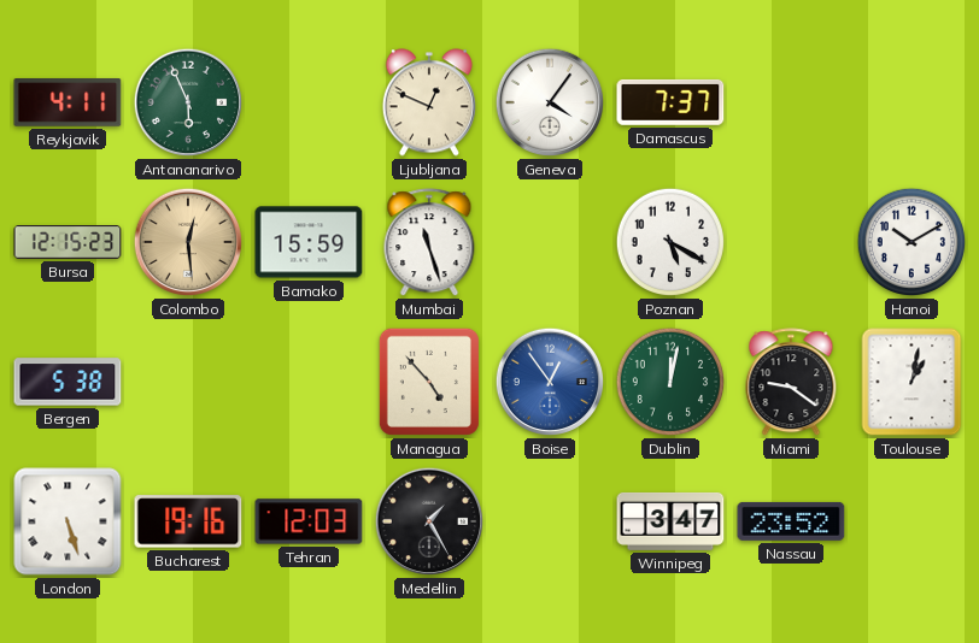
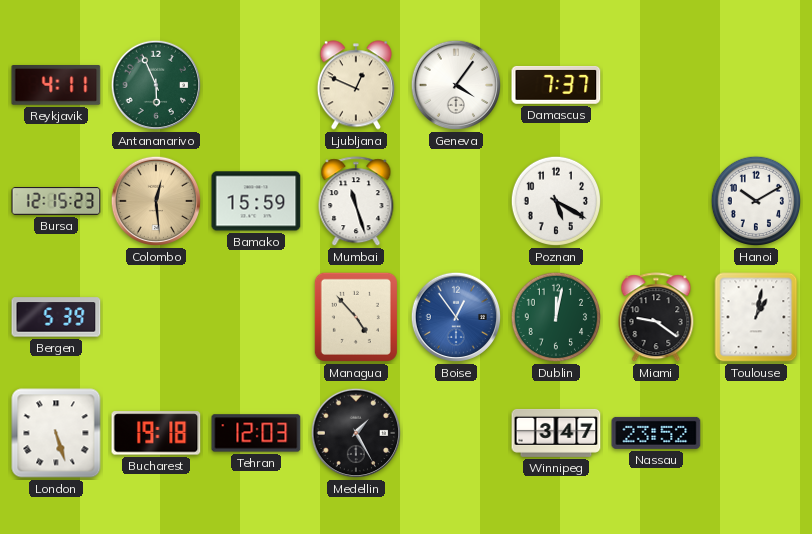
Bergen: 5:38 -> 5:39 (56, 317)
Bucharest: 19:16 -> 19:18 (156, 433)
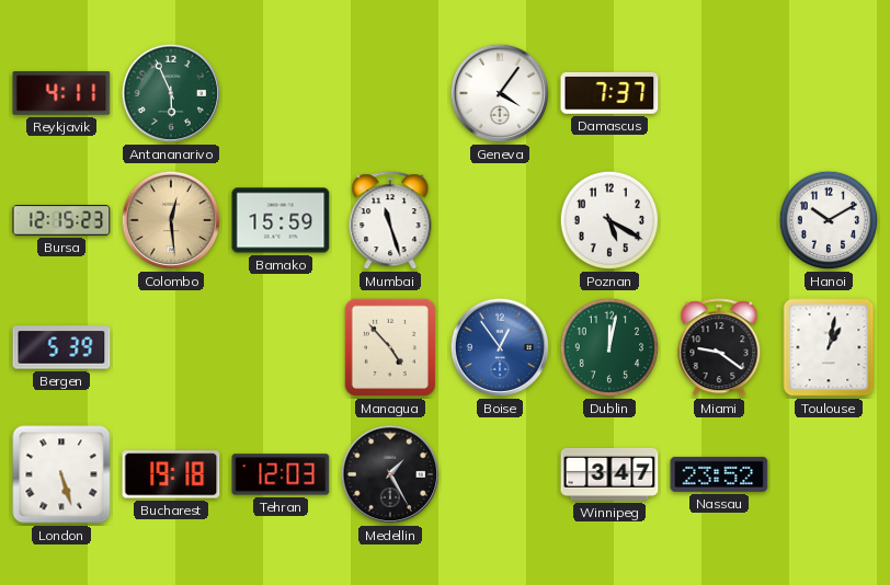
Ljubljana: 12:49 -> none (356, 85)
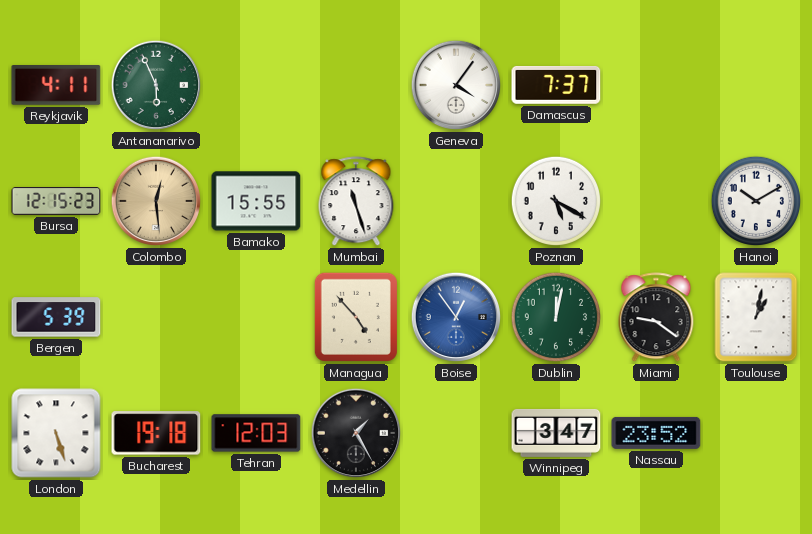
Bamako: 15:59 -> 15:55 (256, 201)
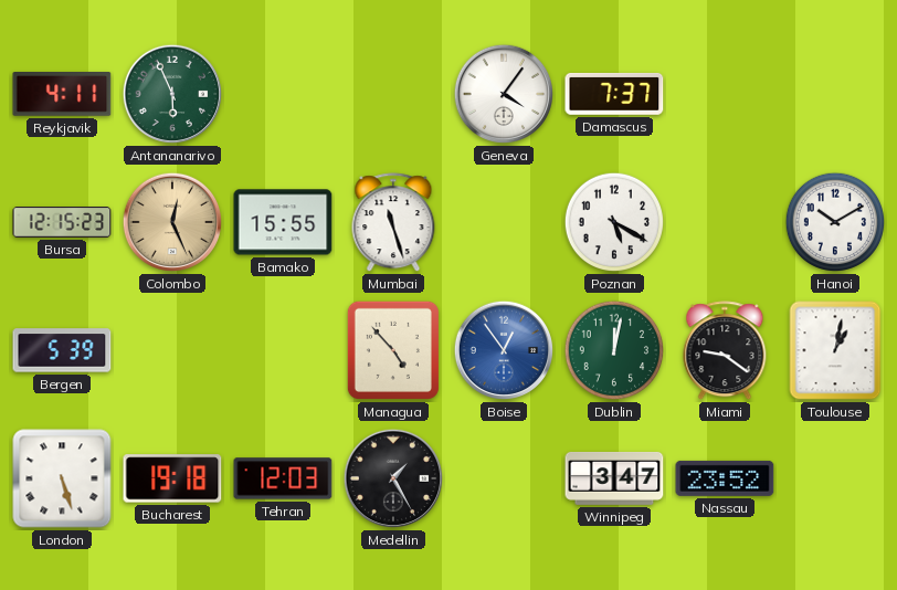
Colombo: 12:29 -> 12:26 (172, 222)
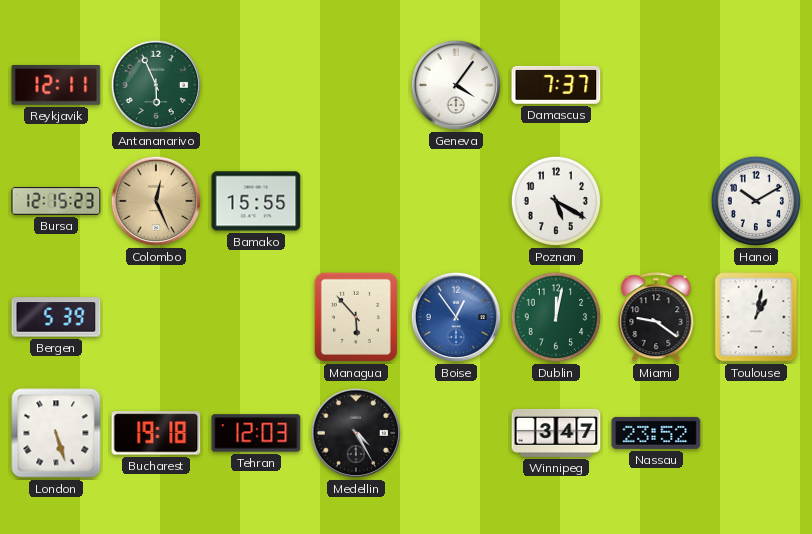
Reykjavik: 4:11 -> 12:11 (56, 86)
Mumbai: 11:27 -> none (393, 223)
Managua: 4:53 -> 5:53 (356, 317)
Medellin: 1:25 -> 4:25 (356, 433)
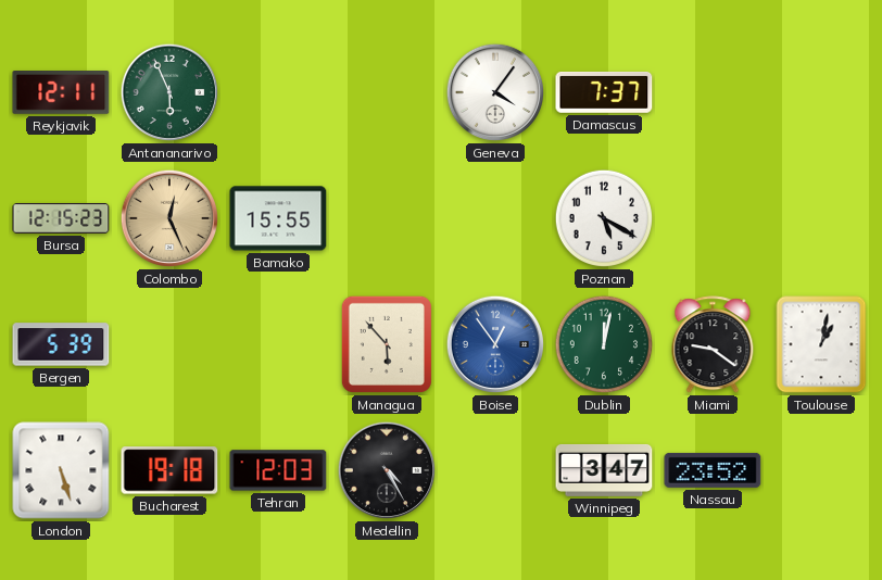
Hanoi: 10:10 -> none (756, 201)
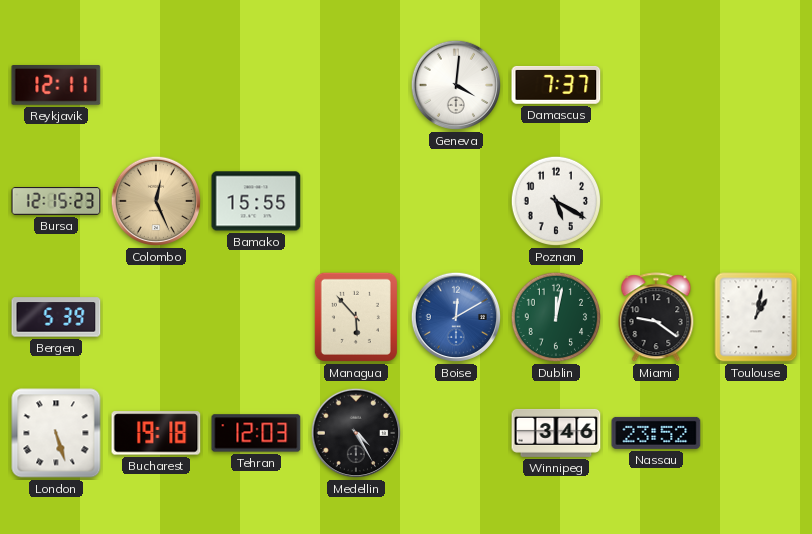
Antananarivo: 5:56 -> none (169, 92)
Geneva: 4:06 -> 4:01 (456, 85)
Boise: 12:54 -> 12:10 (456, 317)
Winnipeg: 3:47 -> 3:46 (556, 433)
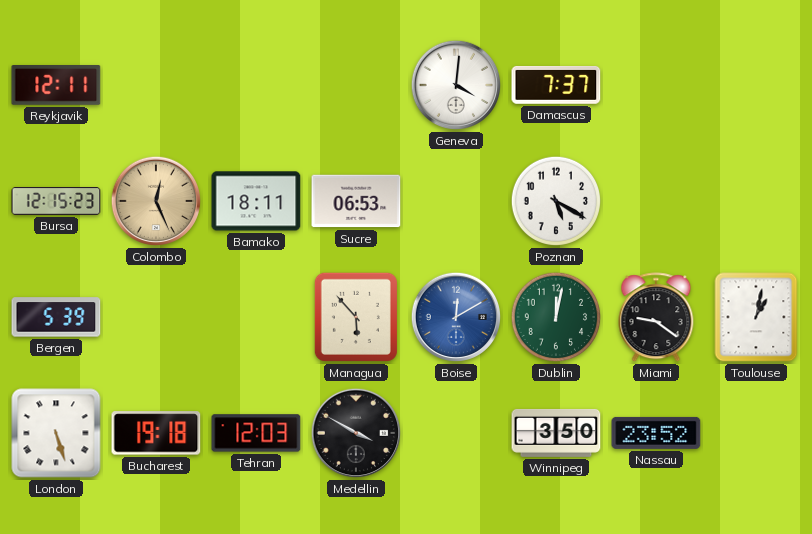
Bamako: 15:55 -> 18:11 (256, 201)
Sucre: none -> 06:53 (356, 201)
Medellin: 4:25 -> 3:50 (356, 433)
Winnipeg: 3:46 -> 3:50 (556, 433)
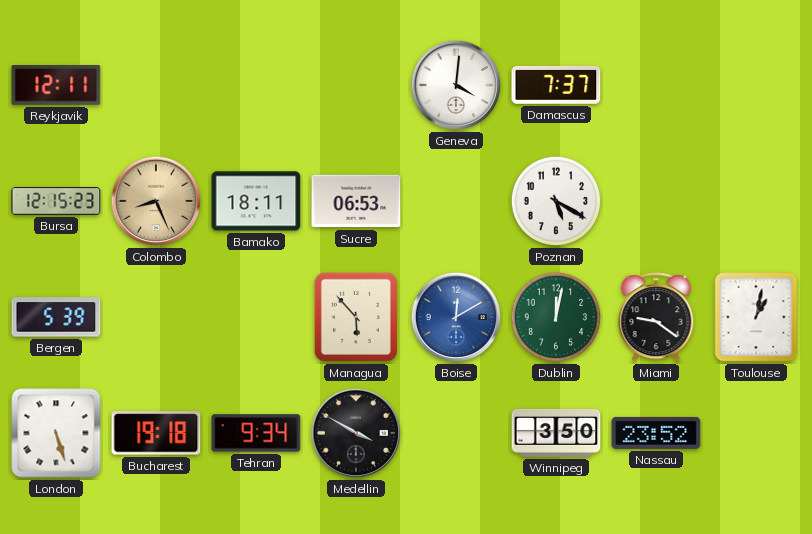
Colombo: 12:26 -> 8:26 (156, 201)
Tehran: 12:03 -> 9:34 (256, 433)
